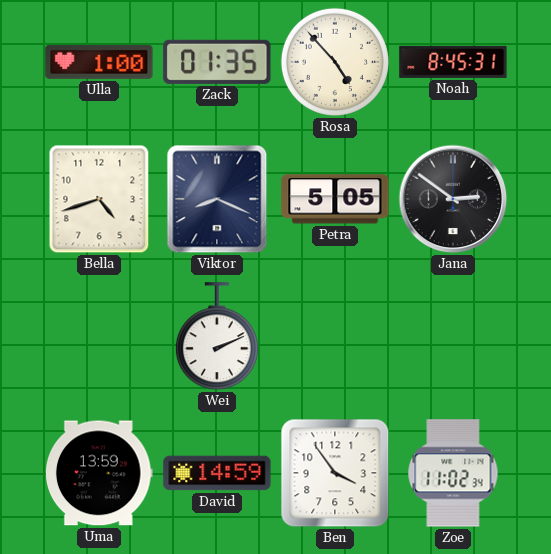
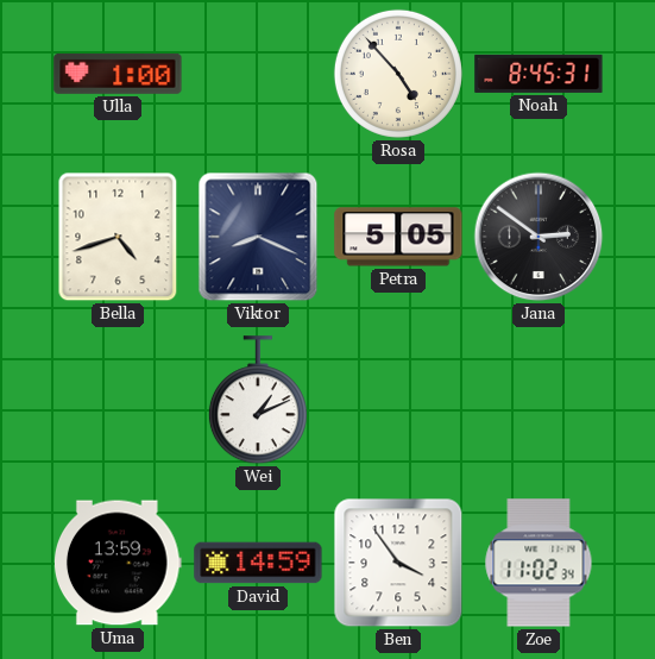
Zack: 01:35 -> none (217, 62)
Wei: 2:11 -> 1:11 (258, 401)
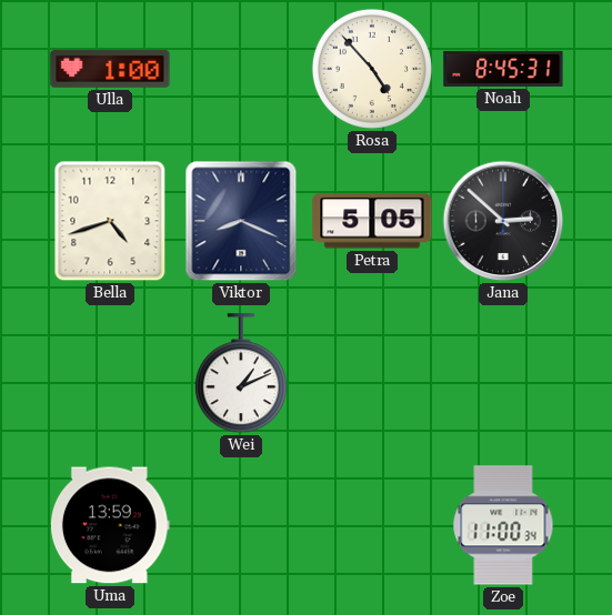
Jana: 2:51 -> 2:52 (503, 221)
David: 14:59 -> none (258, 563)
Ben: 3:54 -> none (398, 563)
Zoe: 11:02 -> 11:00 (503, 525)
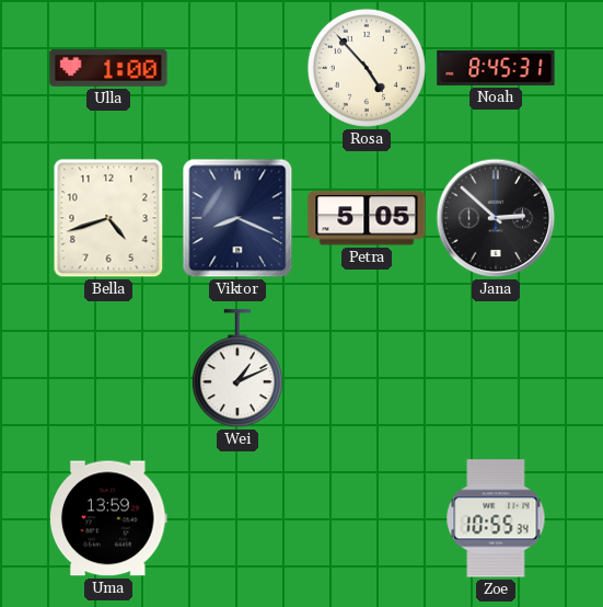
Zoe: 11:00 -> 10:55 (496, 518)
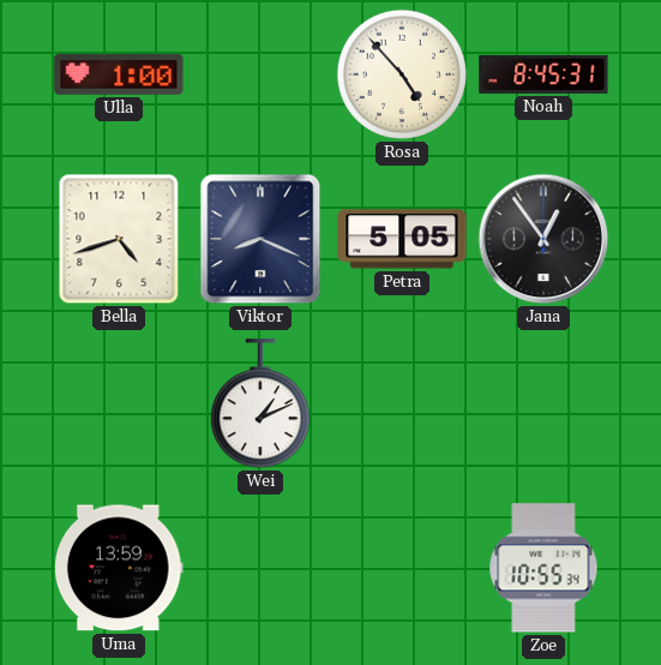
Jana: 2:52 -> 12:54 (543, 239)
